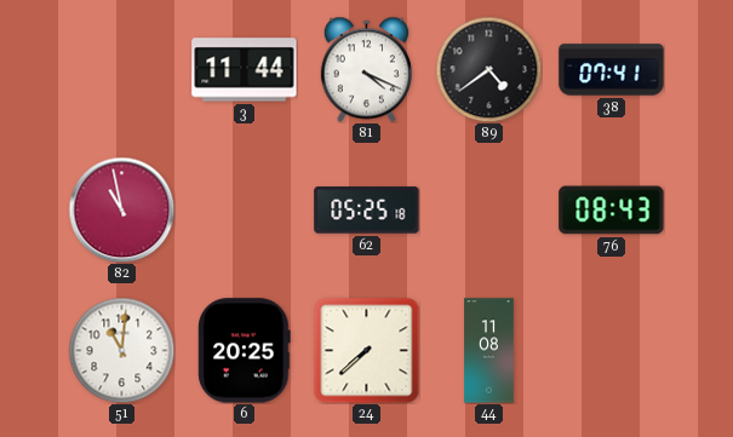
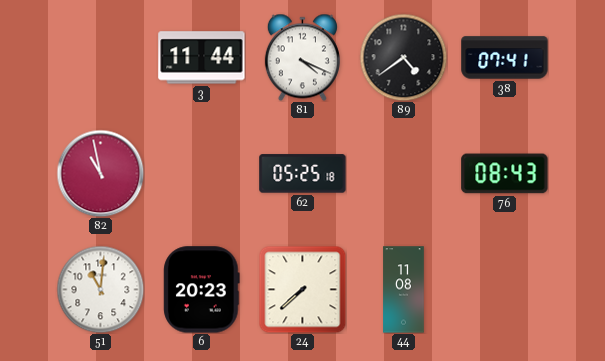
6: 20:25 -> 20:23 (202, 290)
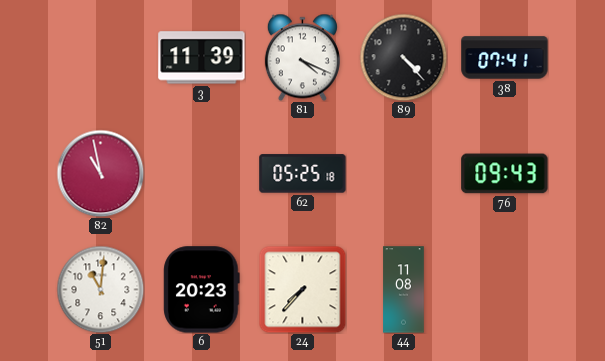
3: 11:44 -> 11:39 (202, 58)
89: 4:39 -> 4:23 (403, 57)
76: 08:43 -> 09:43 (505, 174)
24: 7:38 -> 7:37 (302, 289)
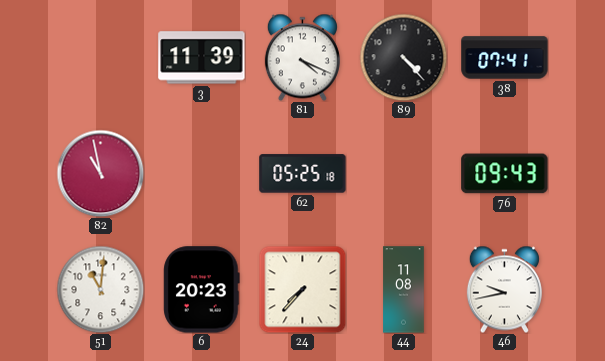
46: none -> 9:43 (504, 289)
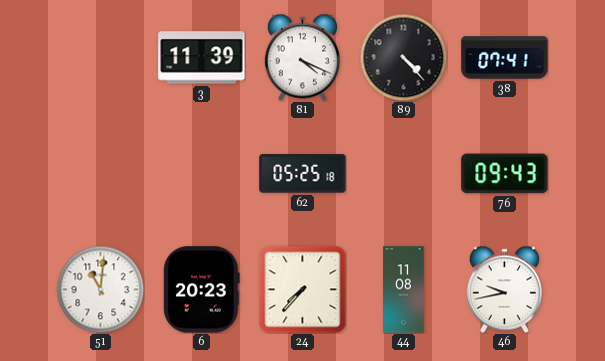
82: 10:58 -> none (100, 173)
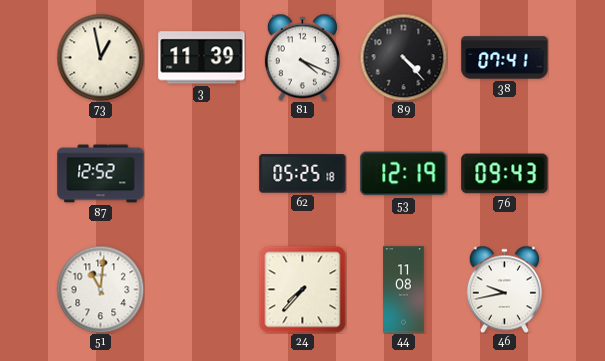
73: none -> 12:58 (100, 57)
87: none -> 12:52 (101, 174)
53: none -> 12:19 (404, 174)
6: 20:23 -> none (202, 290)
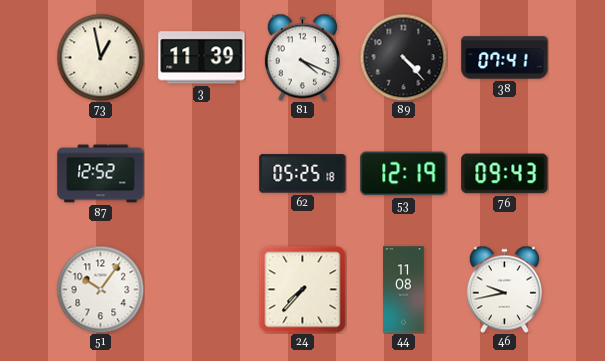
51: 11:01 -> 10:06 (100, 289)
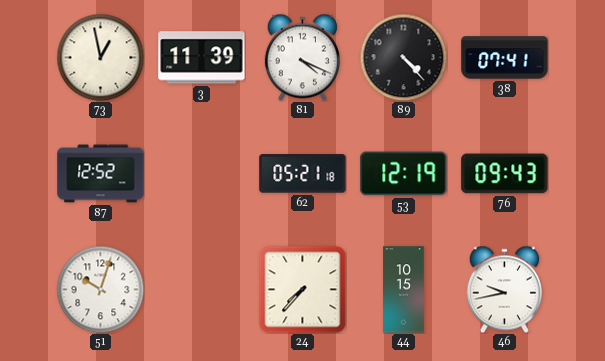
62: 05:25 -> 05:21 (303, 174)
51: 10:06 -> 10:03 (100, 289)
44: 11:08 -> 10:15 (404, 290)
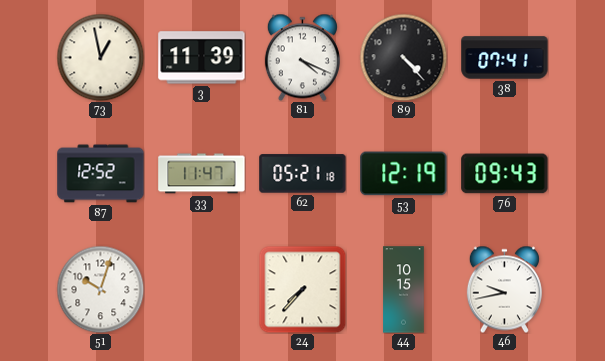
33: none -> 11:47 (202, 174)
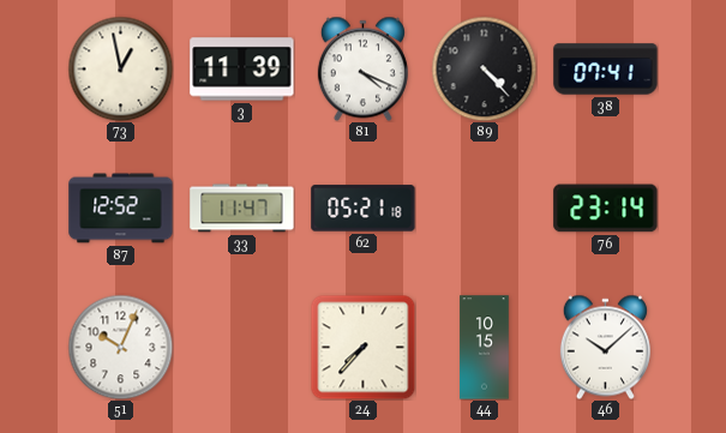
53: 12:19 -> none (404, 174)
76: 09:43 -> 23:14 (606, 209)
51: 10:03 -> 10:04 (120, 347)
46: 9:43 -> 10:08 (605, 347)
